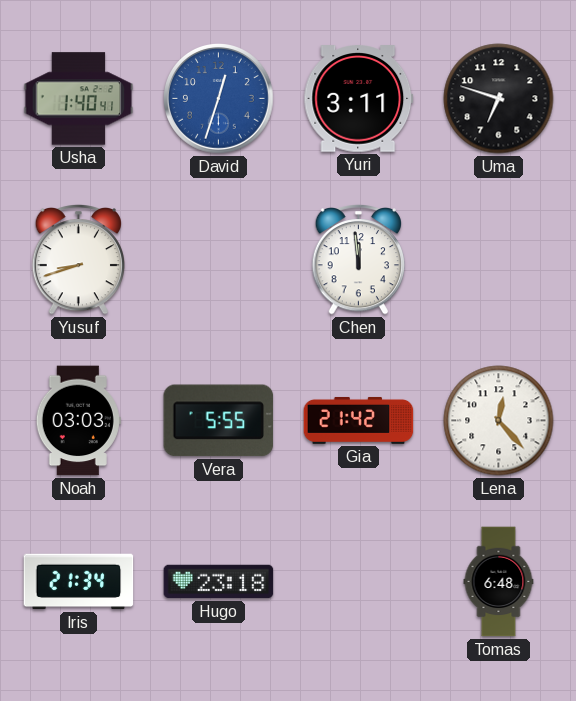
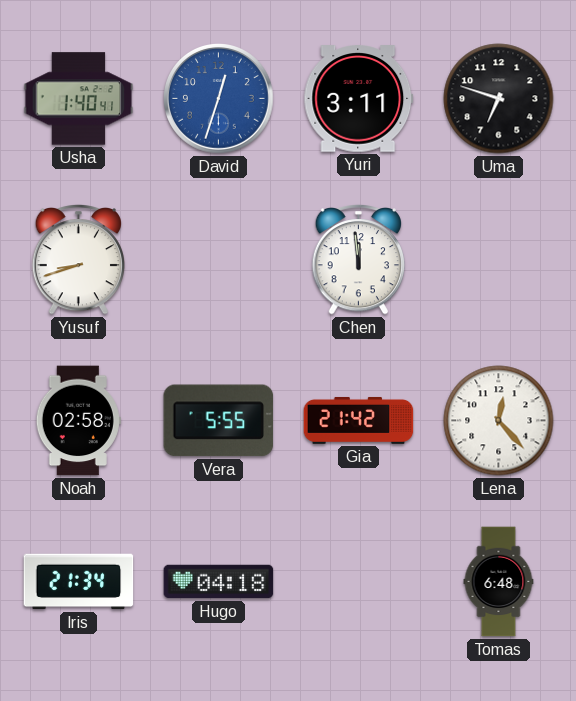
Noah: 03:03 -> 02:58 (78, 421)
Hugo: 23:18 -> 04:18 (219, 582)
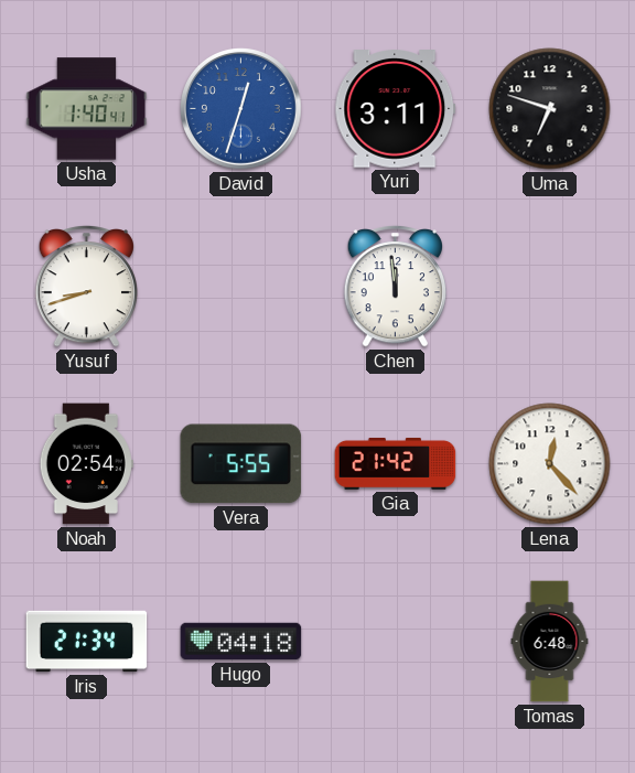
Noah: 02:58 -> 02:54 (86, 464)
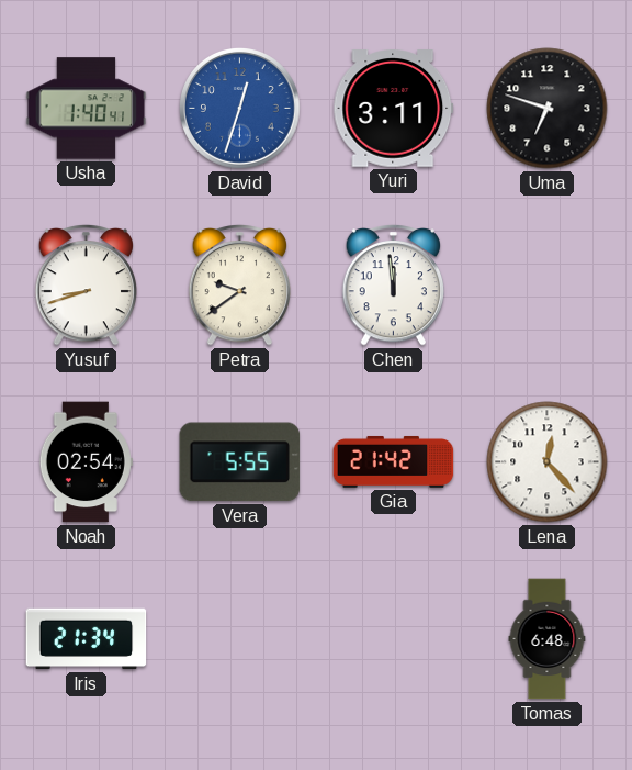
Petra: none -> 9:39 (239, 284)
Hugo: 04:18 -> none (241, 642)
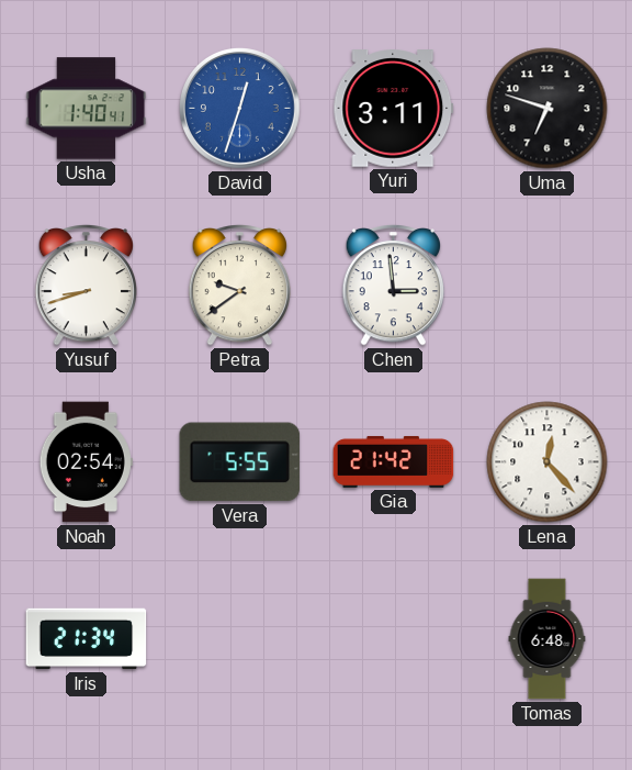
Chen: 11:59 -> 2:59 (393, 284)
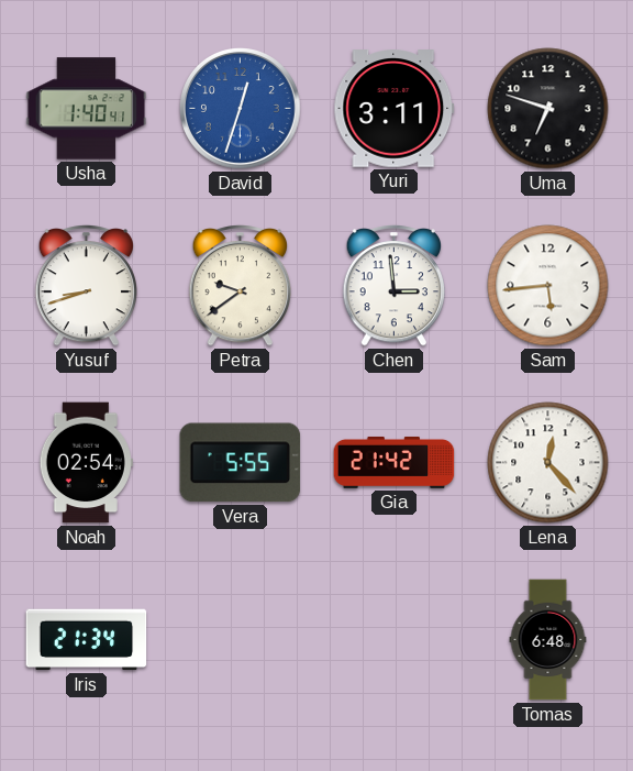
Sam: none -> 5:44 (548, 286)
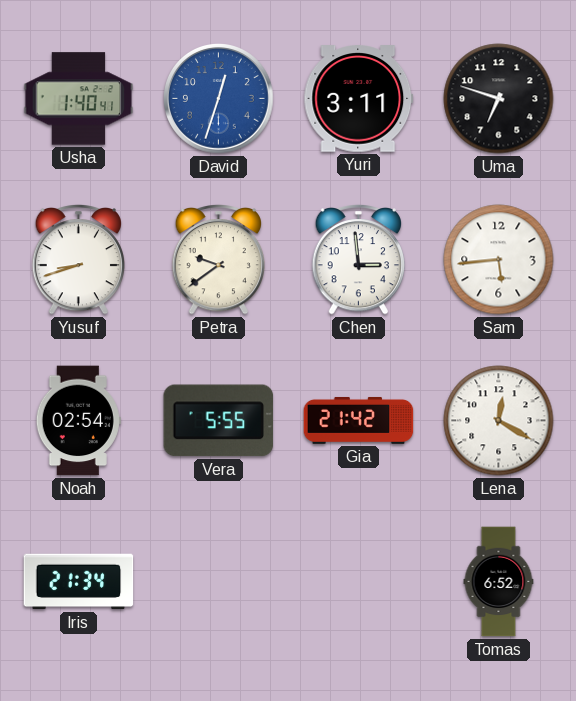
Lena: 12:23 -> 12:20 (499, 421)
Tomas: 6:48 -> 6:52 (499, 582)
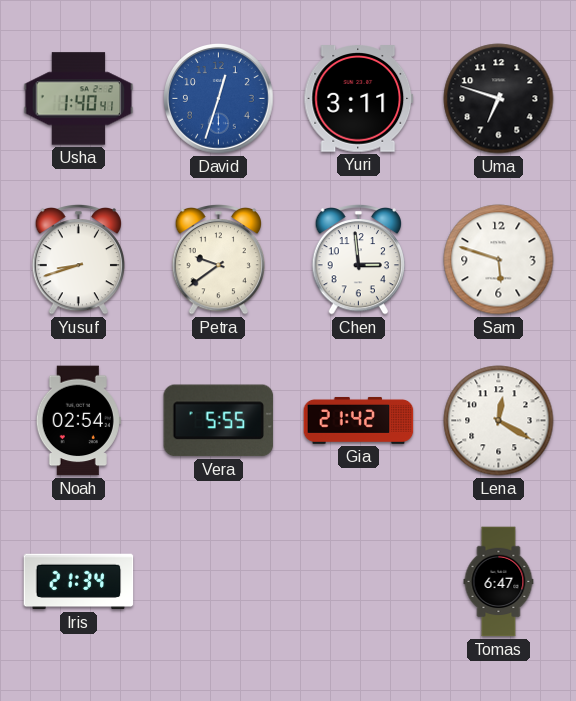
Sam: 5:44 -> 5:48 (499, 260)
Tomas: 6:52 -> 6:47 (499, 582)
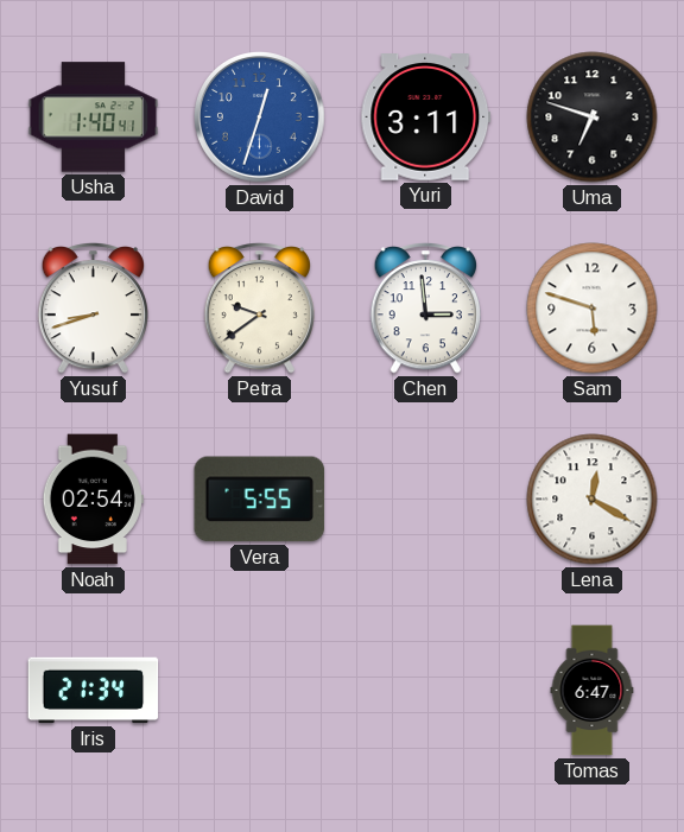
Gia: 21:42 -> none (359, 420)
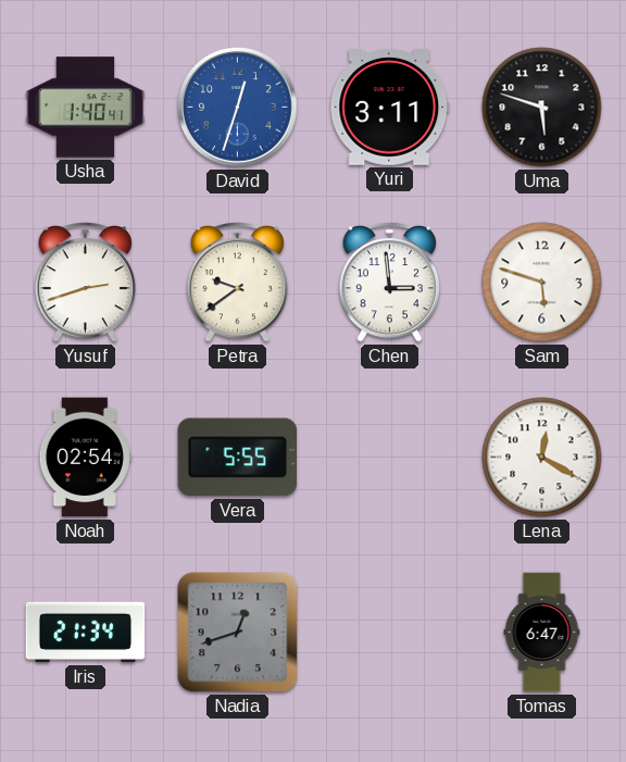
Uma: 6:48 -> 5:48 (542, 108)
Yusuf: 8:42 -> 2:42 (85, 282)
Nadia: none -> 12:42 (238, 633)
